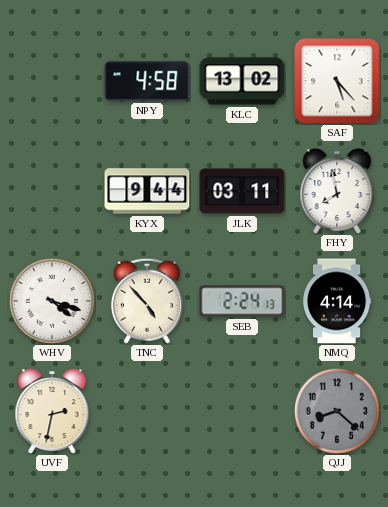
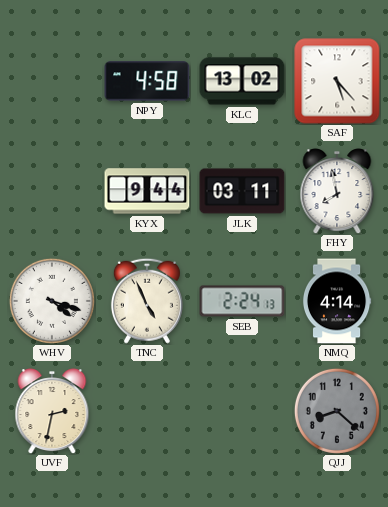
TNC: 4:53 -> 4:56 (147, 301)
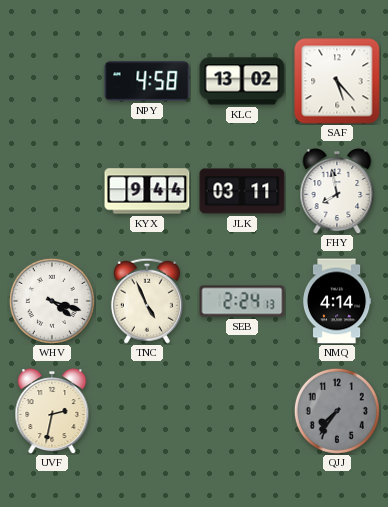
QJJ: 8:22 -> 7:36 (337, 411)
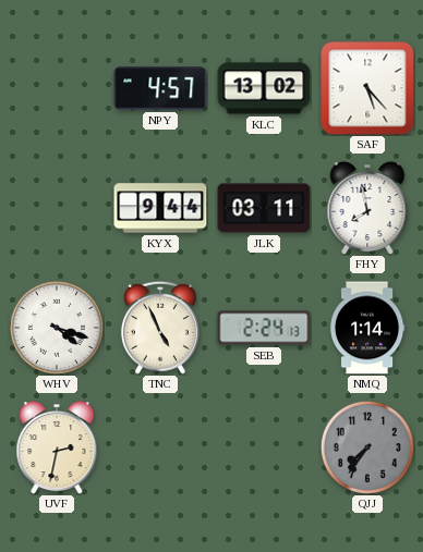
NPY: 4:58 -> 4:57 (160, 88)
NMQ: 4:14 -> 1:14 (367, 328)
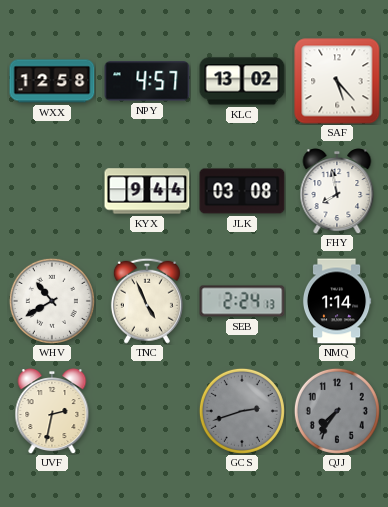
WXX: none -> 12:58 (52, 81)
JLK: 03:11 -> 03:08 (242, 191)
WHV: 4:18 -> 10:40 (52, 301)
GCS: none -> 2:42 (242, 411)
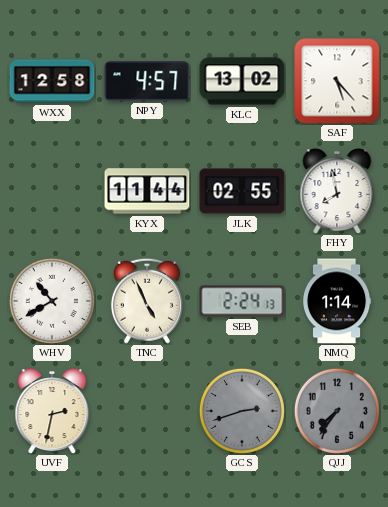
KYX: 9:44 -> 11:44 (147, 191)
JLK: 03:08 -> 02:55 (242, 191)
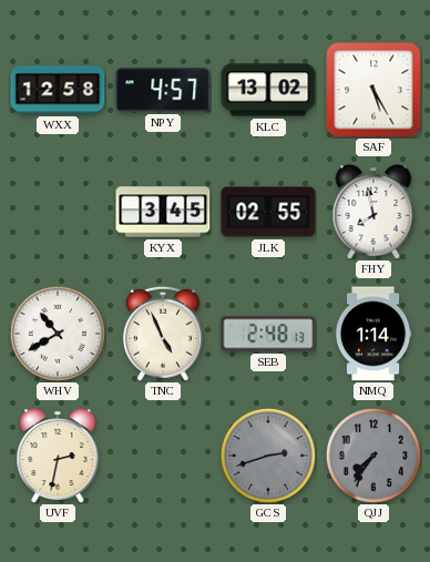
SAF: 5:23 -> 5:25 (373, 90)
KYX: 11:44 -> 3:45 (163, 212)
SEB: 2:24 -> 2:48 (268, 334)
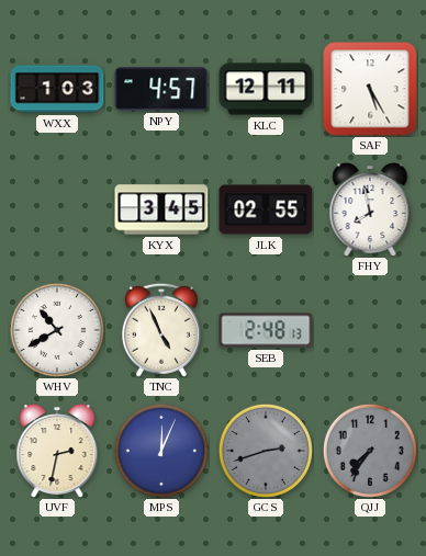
WXX: 12:58 -> 1:03 (57, 89)
KLC: 13:02 -> 12:11 (266, 89)
NMQ: 1:14 -> none (373, 334)
MPS: none -> 12:04 (161, 451)
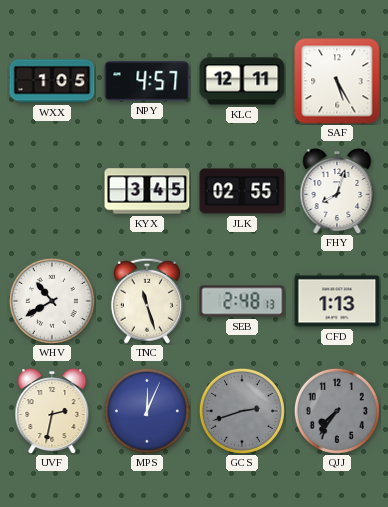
WXX: 1:03 -> 1:05 (52, 81)
FHY: 7:58 -> 8:03 (337, 191)
TNC: 4:56 -> 11:27 (147, 301)
CFD: none -> 1:13 (337, 301)
